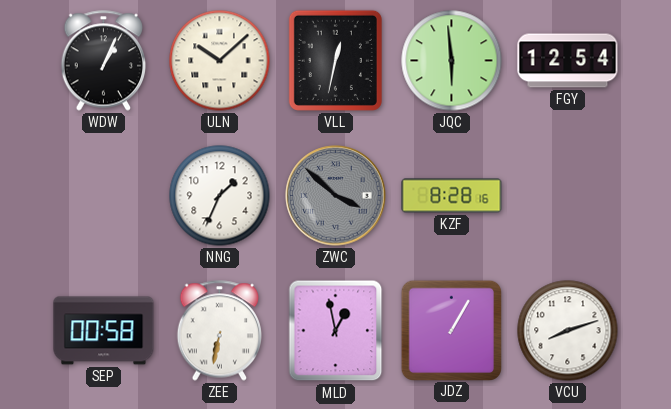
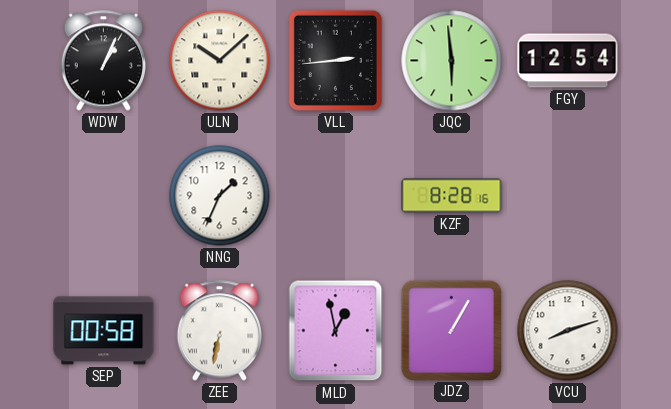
VLL: 12:32 -> 2:44 (335, 60)
ZWC: 3:52 -> none (336, 196)
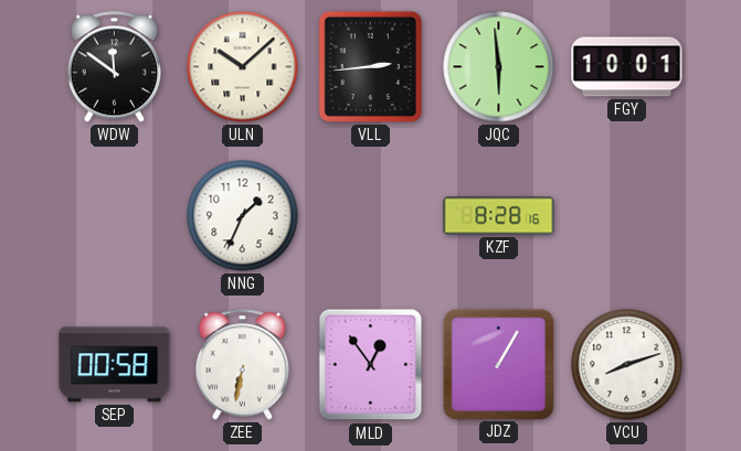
WDW: 1:04 -> 11:51 (115, 67)
FGY: 12:54 -> 10:01 (627, 67)
MLD: 12:58 -> 12:54 (371, 365)
